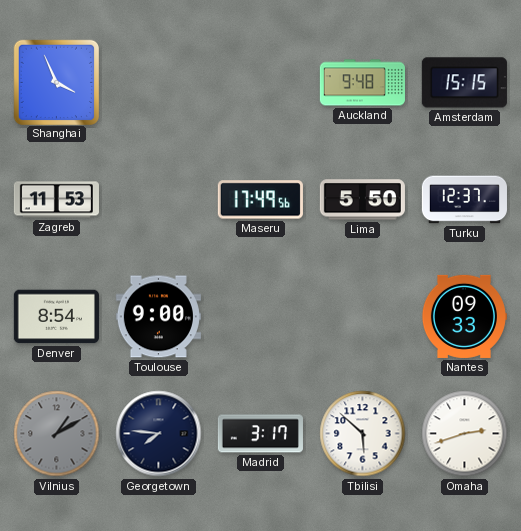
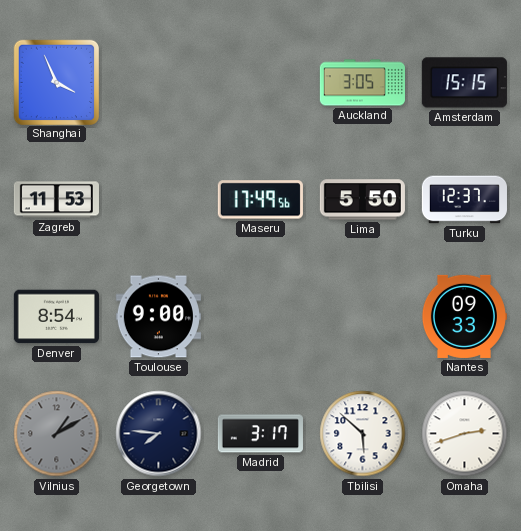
Auckland: 9:48 -> 3:05 (362, 83)
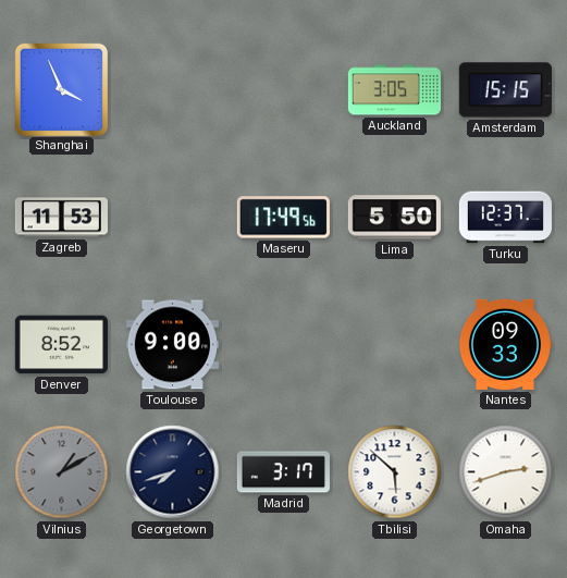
Denver: 8:54 -> 8:52 (61, 345)
Georgetown: 7:46 -> 7:42 (173, 472)
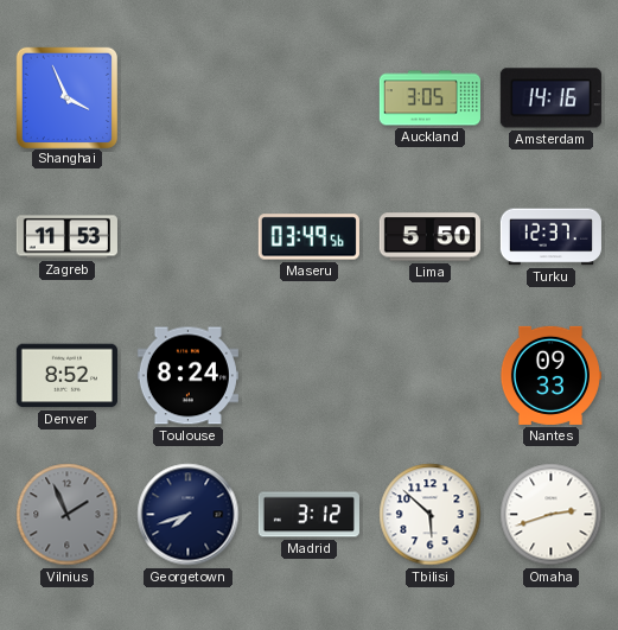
Amsterdam: 15:15 -> 14:16 (550, 98)
Maseru: 17:49 -> 03:49 (308, 237)
Toulouse: 9:00 -> 8:24 (187, 376)
Vilnius: 1:10 -> 1:56 (68, 515)
Madrid: 3:17 -> 3:12 (308, 515)
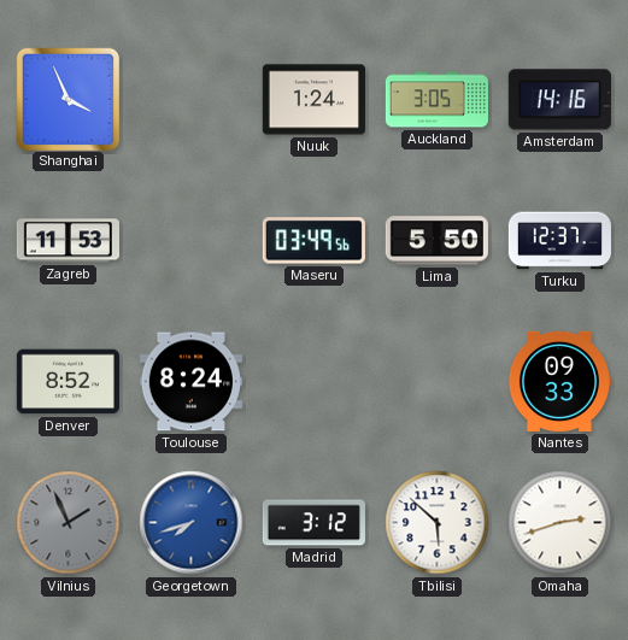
Nuuk: none -> 1:24 (313, 100)
Georgetown dial: navy -> blue (192, 523)
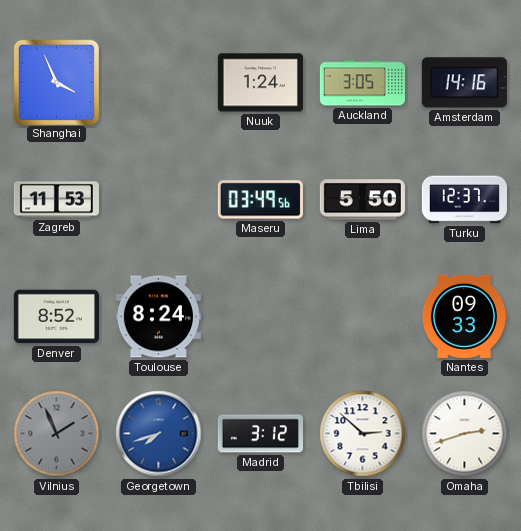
Tbilisi: 5:52 -> 2:52 (363, 434)
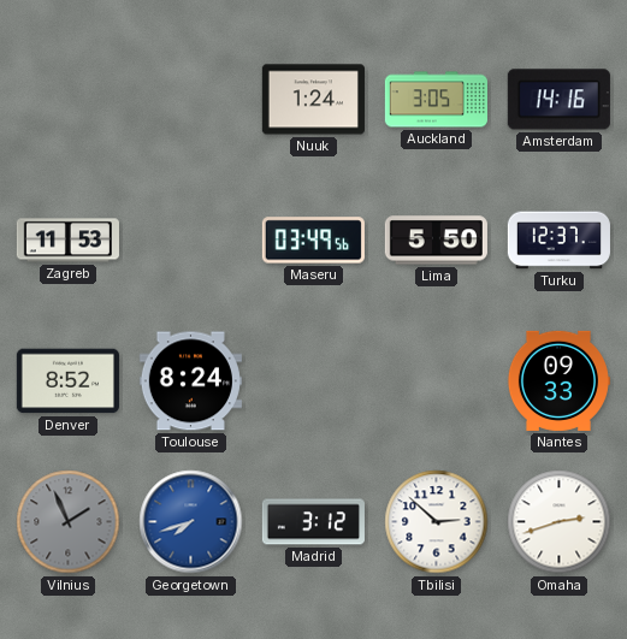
Shanghai: 3:56 -> none (56, 82)
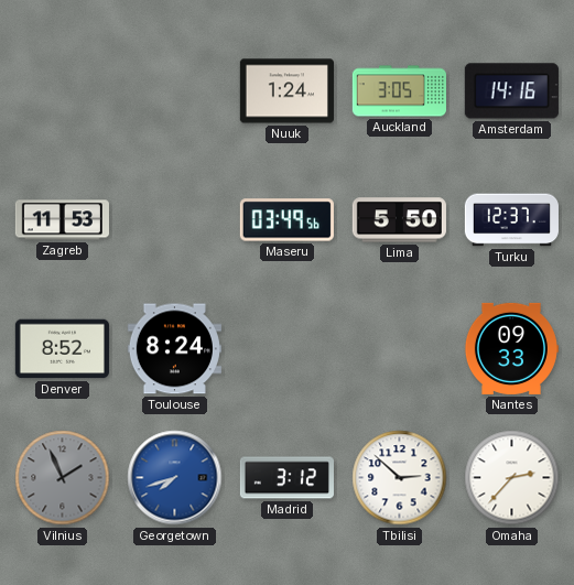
Omaha: 2:42 -> 2:37 (512, 478)
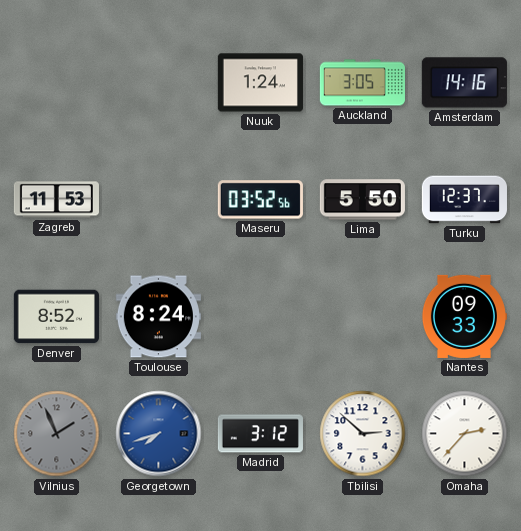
Maseru: 03:49 -> 03:52 (260, 200)
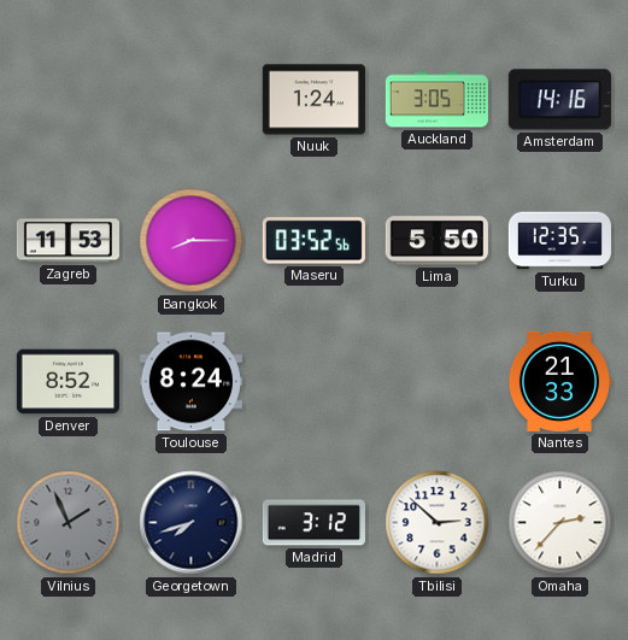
Bangkok: none -> 8:15 (192, 241)
Turku: 12:37 -> 12:35 (559, 241)
Nantes: 09:33 -> 21:33 (559, 381)
Georgetown dial: blue -> navy (192, 523)
